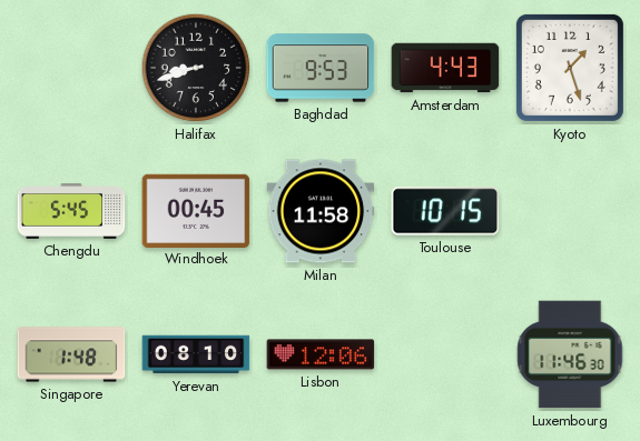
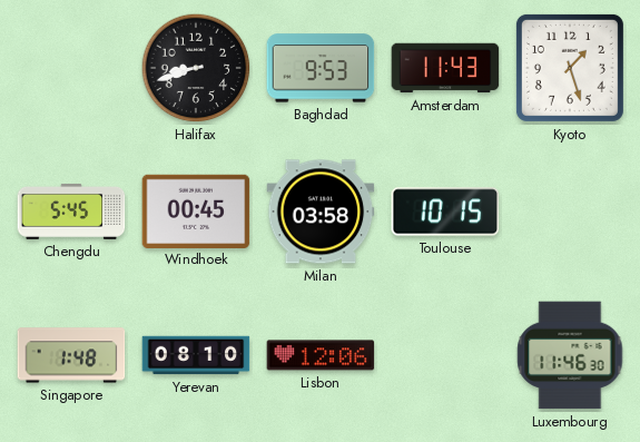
Amsterdam: 4:43 -> 11:43 (445, 68)
Milan: 11:58 -> 03:58 (321, 212)
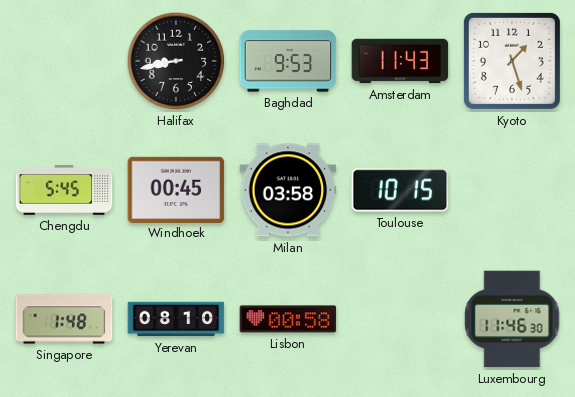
Halifax: 8:42 -> 8:43 (176, 61)
Lisbon: 12:06 -> 00:58 (288, 319)
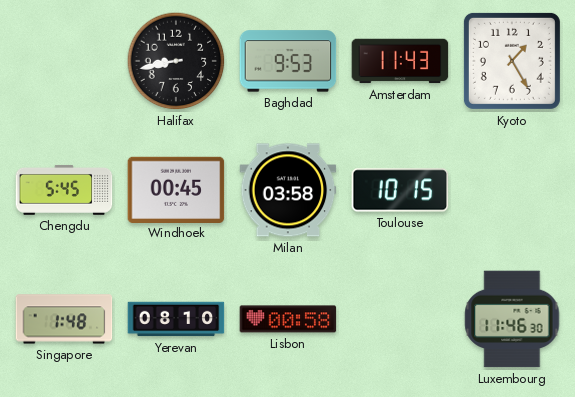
Kyoto: 1:27 -> 1:25 (512, 61)
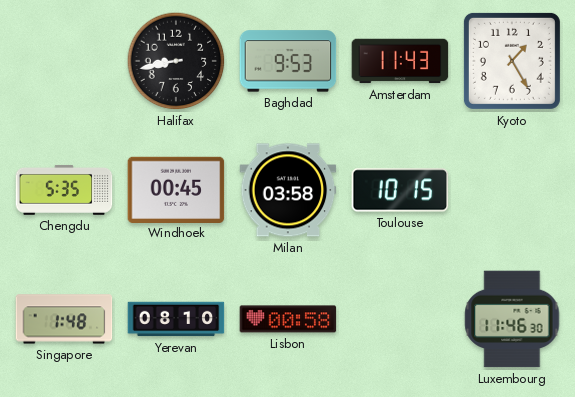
Chengdu: 5:45 -> 5:35 (64, 190)
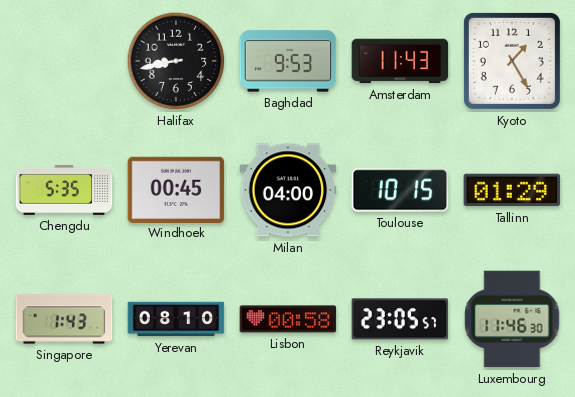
Milan: 03:58 -> 04:00 (288, 190)
Tallinn: none -> 01:29 (512, 190)
Singapore: 1:48 -> 1:43 (64, 319)
Reykjavik: none -> 23:05 (400, 319)
